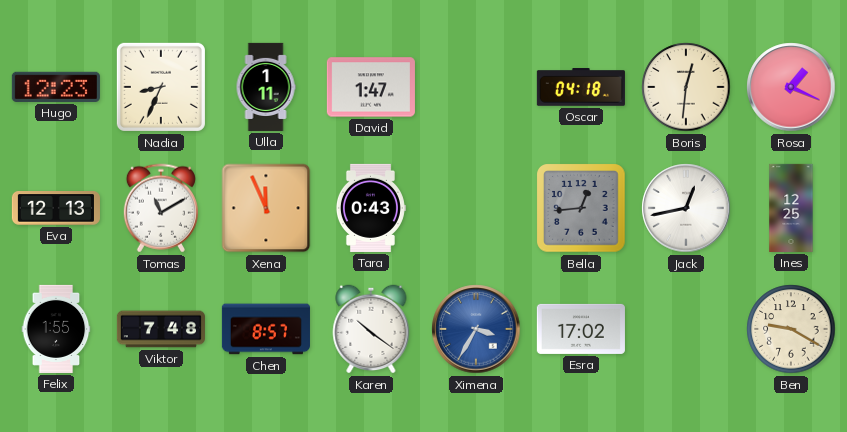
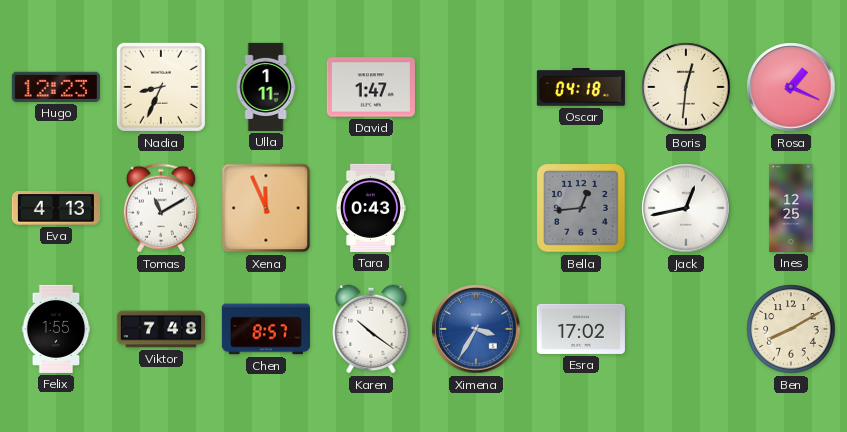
Eva: 12:13 -> 4:13 (56, 209)
Ben: 9:20 -> 8:10 (791, 329)
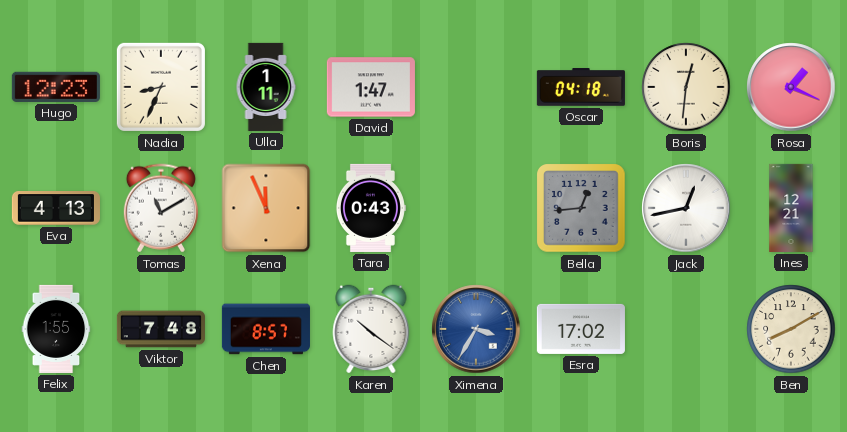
Ines: 12:25 -> 12:21 (791, 208)
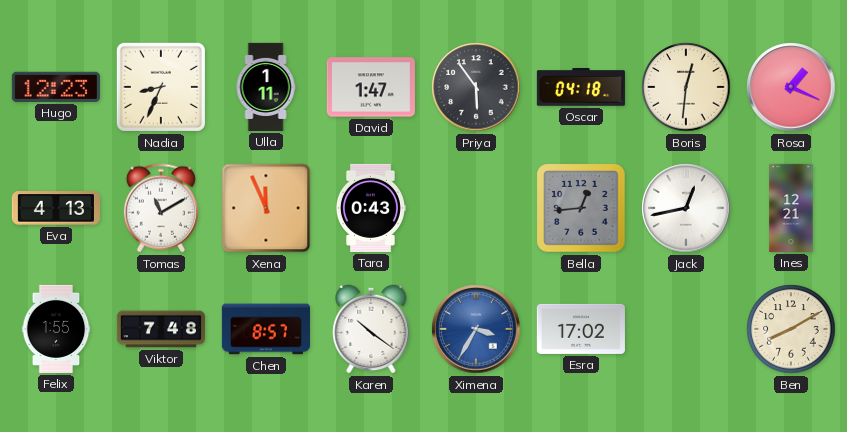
Priya: none -> 5:54 (476, 87)
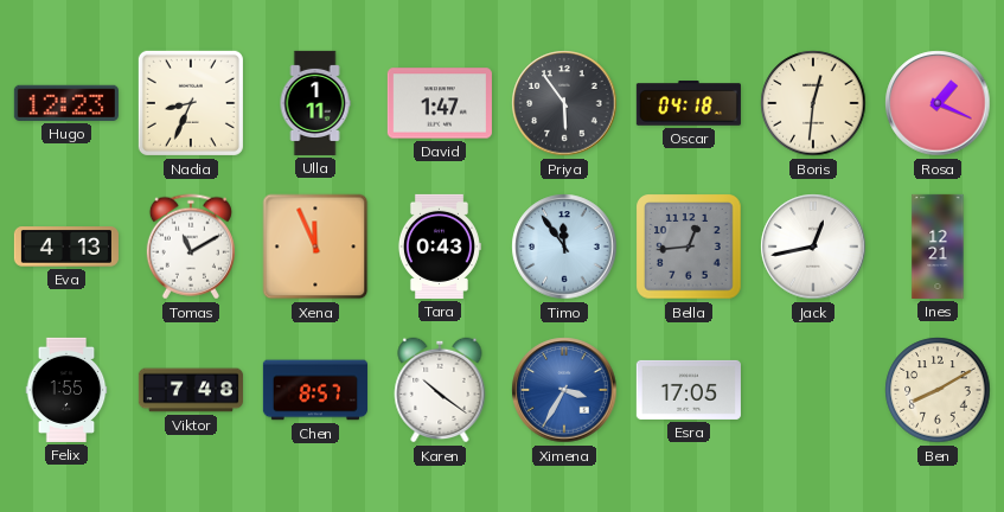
Timo: none -> 11:54 (564, 247)
Esra: 17:02 -> 17:05 (689, 390)
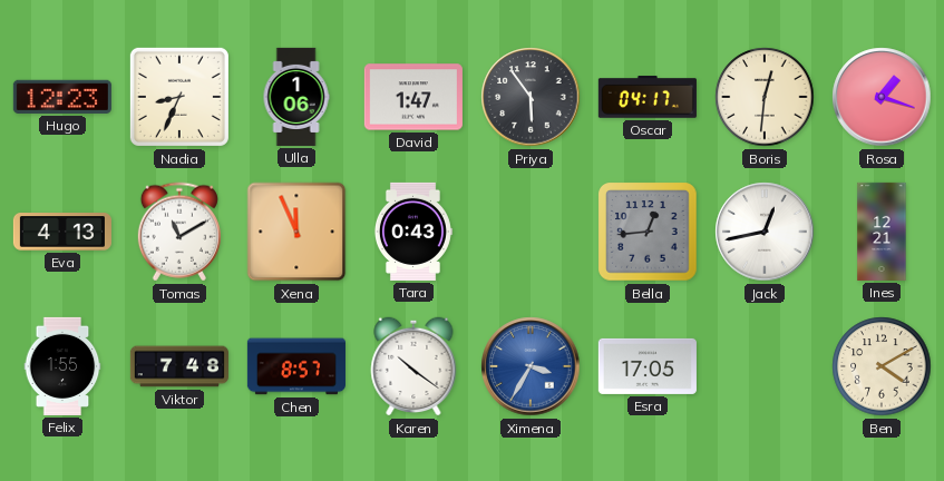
Ulla: 1:11 -> 1:06 (296, 97)
Oscar: 04:18 -> 04:17 (648, 97)
Rosa: 1:19 -> 1:18 (882, 97)
Timo: 11:54 -> none (564, 247)
Ben: 8:10 -> 4:10 (882, 366)
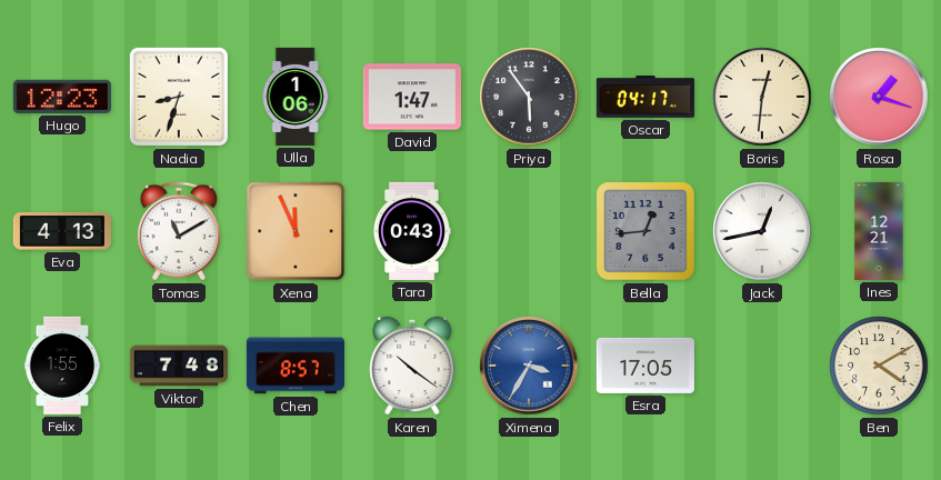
Nadia: 8:34 -> 8:33 (179, 97)
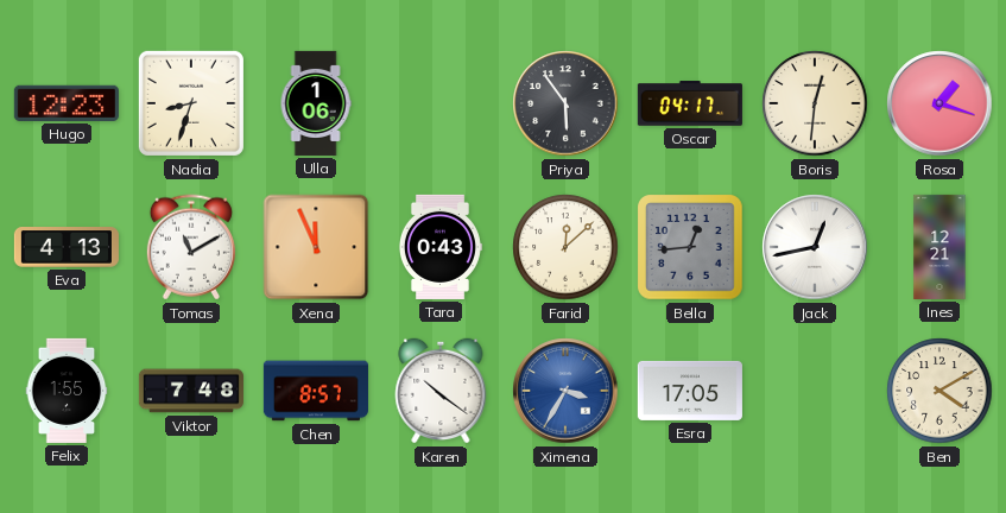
David: 1:47 -> none (412, 97)
Farid: none -> 12:08 (565, 247)
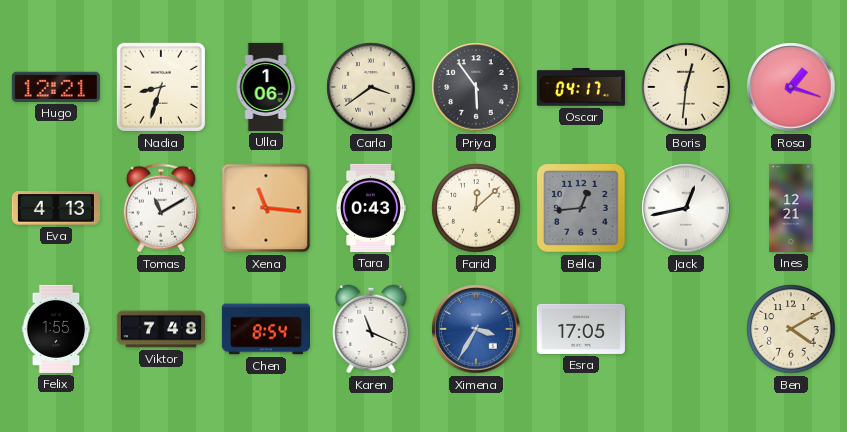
Hugo: 12:23 -> 12:21 (56, 87)
Carla: none -> 3:39 (371, 87)
Xena: 11:56 -> 11:16 (266, 208)
Chen: 8:57 -> 8:54 (266, 329)
Karen: 10:21 -> 11:19 (371, 329)
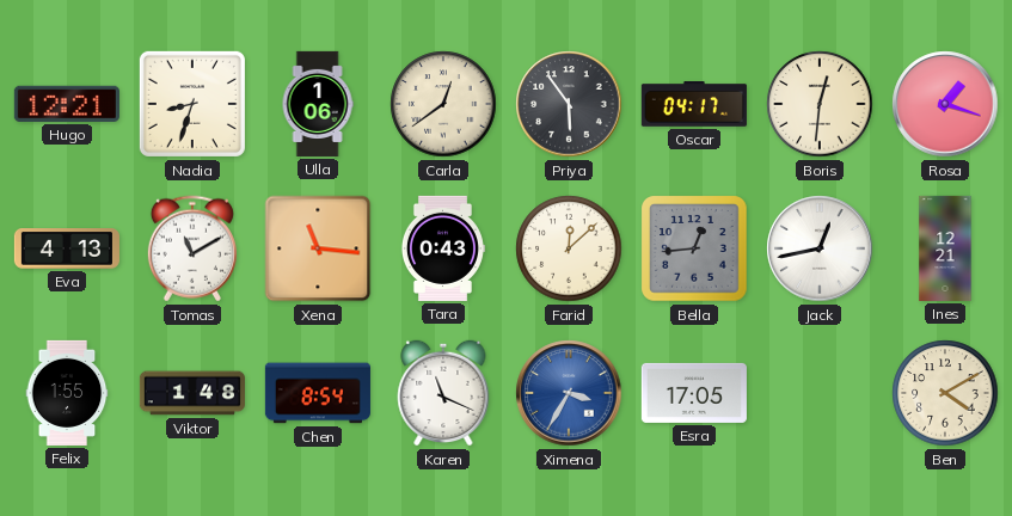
Carla: 3:39 -> 12:39 (443, 104)
Viktor: 7:48 -> 1:48 (192, 393)
